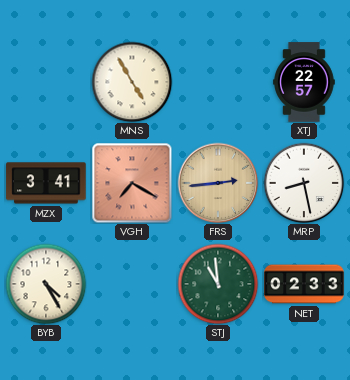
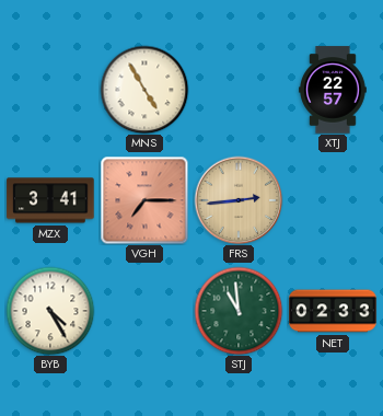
VGH: 7:20 -> 7:15 (144, 200)
MRP: 8:28 -> none (304, 183)
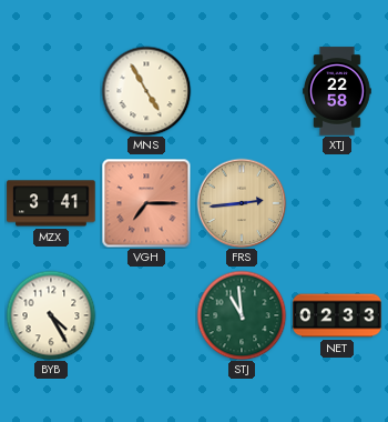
XTJ: 22:57 -> 22:58 (338, 91)
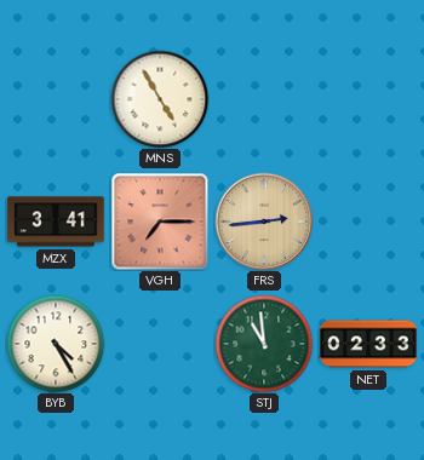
XTJ: 22:58 -> none (338, 91)
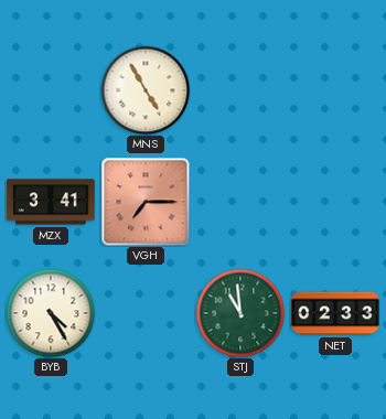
FRS: 2:44 -> none (264, 222)
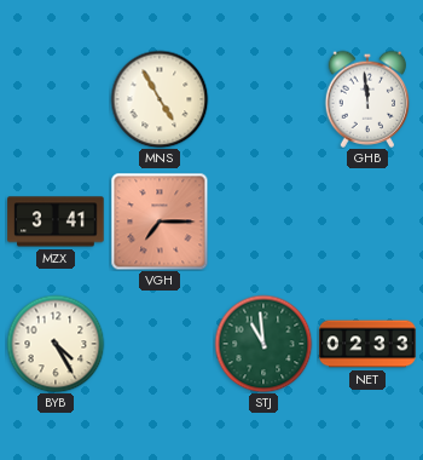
GHB: none -> 11:59 (367, 99)
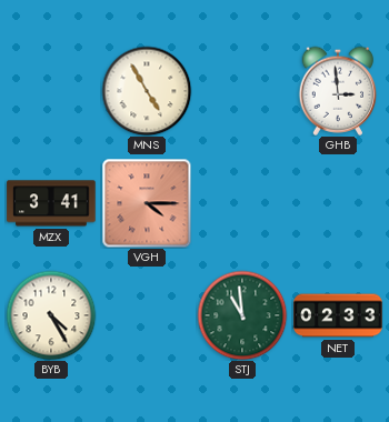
GHB: 11:59 -> 2:59 (338, 91)
VGH: 7:15 -> 4:15 (147, 203)
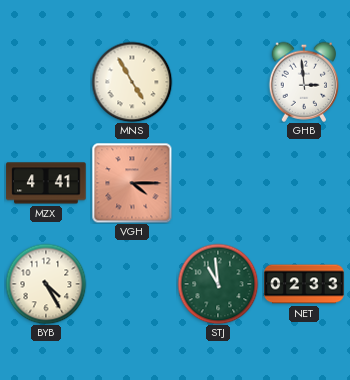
MZX: 3:41 -> 4:41 (46, 183)
